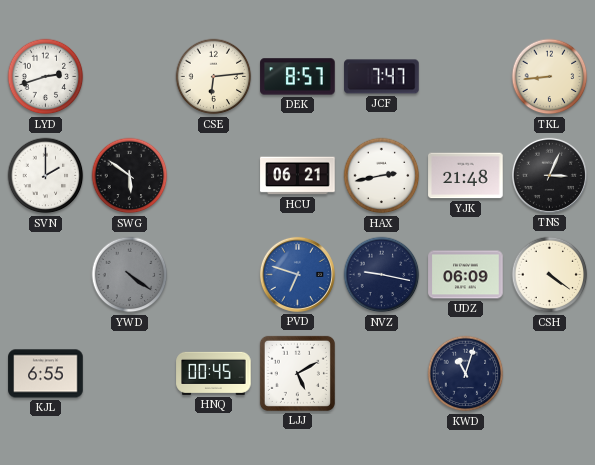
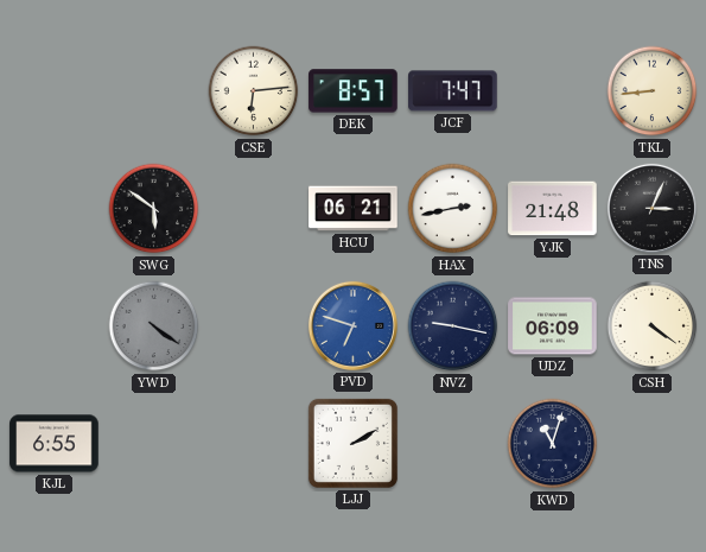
LYD: 2:42 -> none (46, 77)
SVN: 2:00 -> none (46, 176)
HNQ: 00:45 -> none (214, 373)
LJJ: 5:10 -> 2:10 (352, 443)
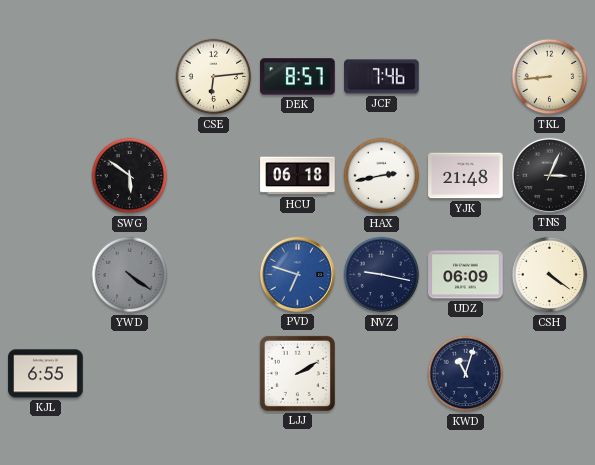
JCF: 7:47 -> 7:46 (382, 77)
HCU: 06:21 -> 06:18 (298, 176)
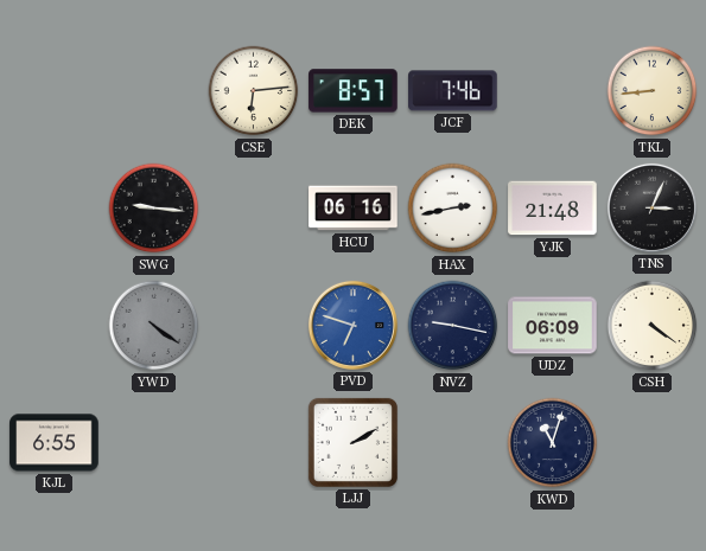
SWG: 5:51 -> 9:16 (154, 209)
HCU: 06:18 -> 06:16 (354, 209)
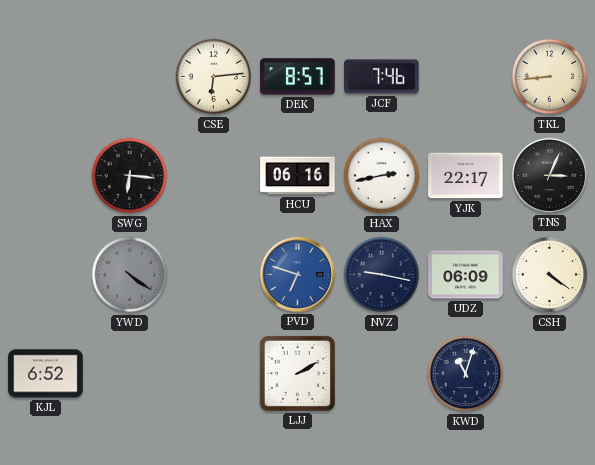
SWG: 9:16 -> 6:16 (130, 176)
YJK: 21:48 -> 22:17 (466, 176)
KJL: 6:55 -> 6:52 (46, 374)
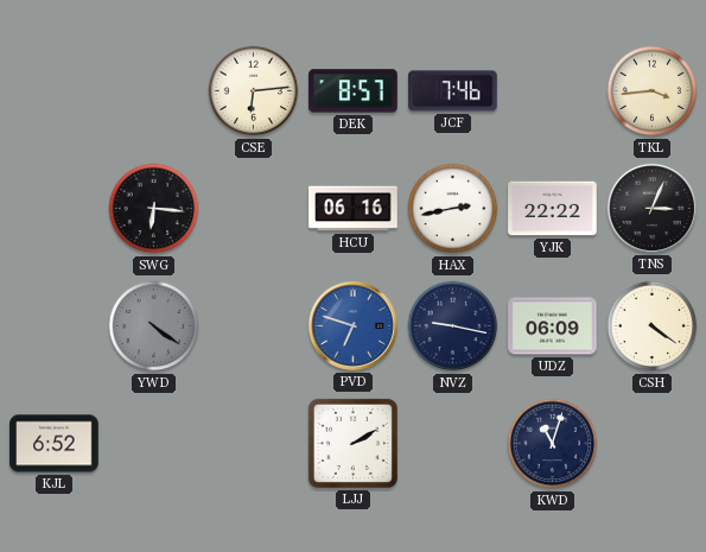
TKL: 8:44 -> 3:44 (653, 91)
YJK: 22:17 -> 22:22 (553, 209)
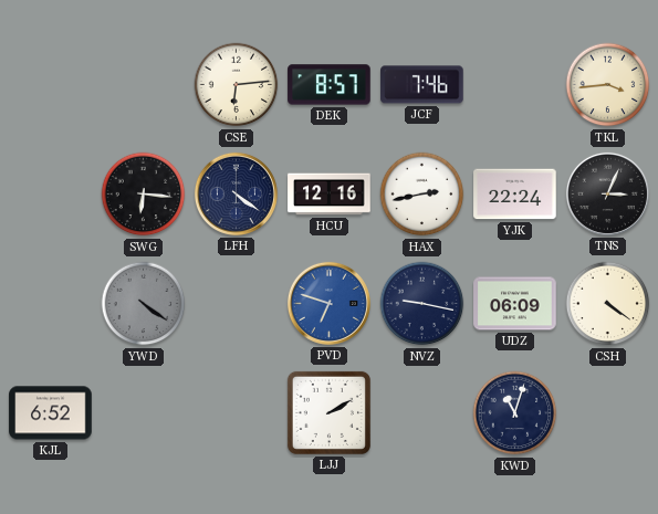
LFH: none -> 4:21 (236, 193)
HCU: 06:16 -> 12:16 (330, 195)
YJK: 22:22 -> 22:24 (515, 195)
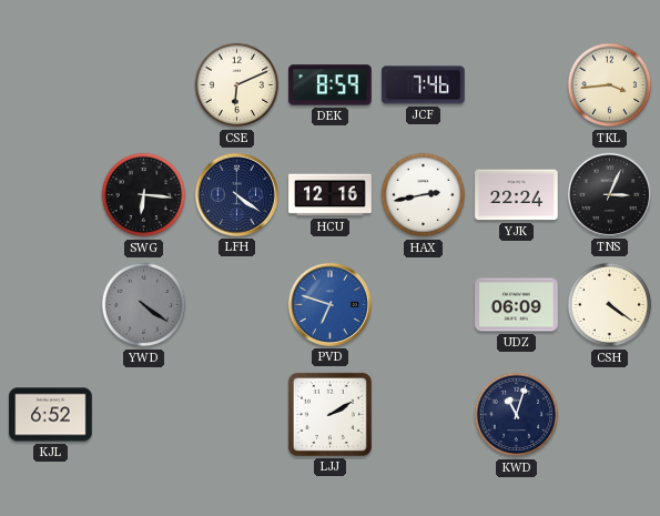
CSE: 6:14 -> 6:11 (237, 85)
DEK: 8:57 -> 8:59 (331, 85)
NVZ: 9:17 -> none (422, 304)
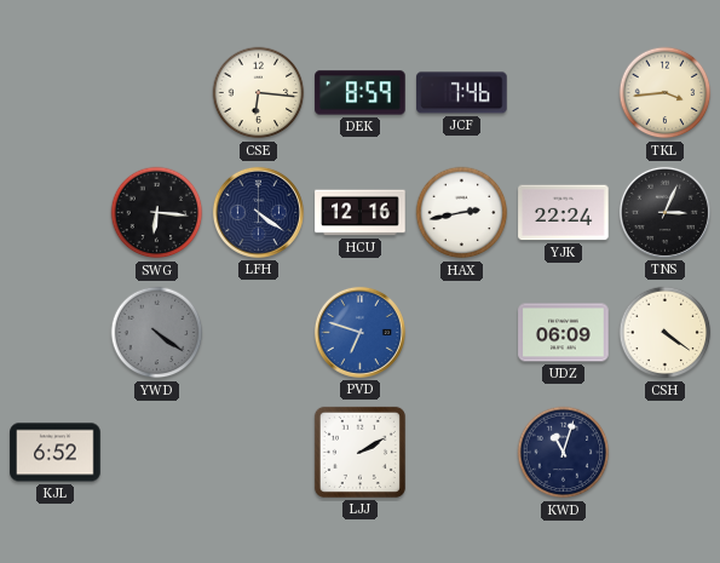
CSE: 6:11 -> 6:16 (259, 93)
